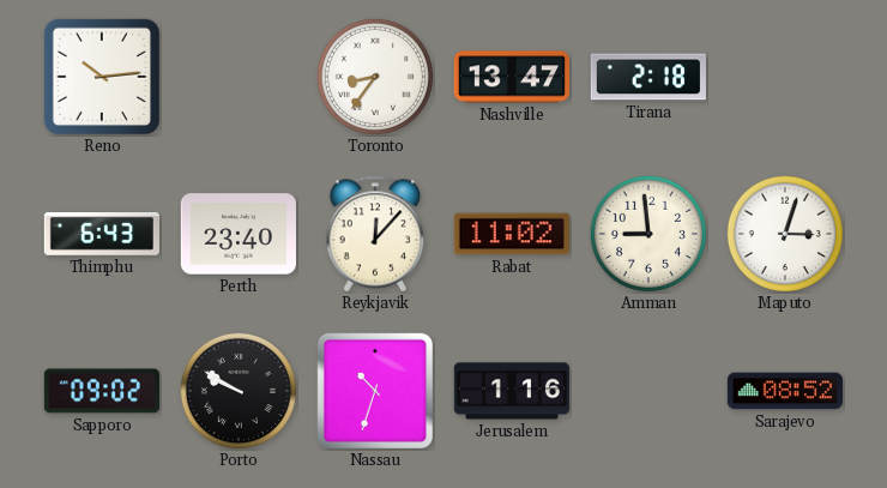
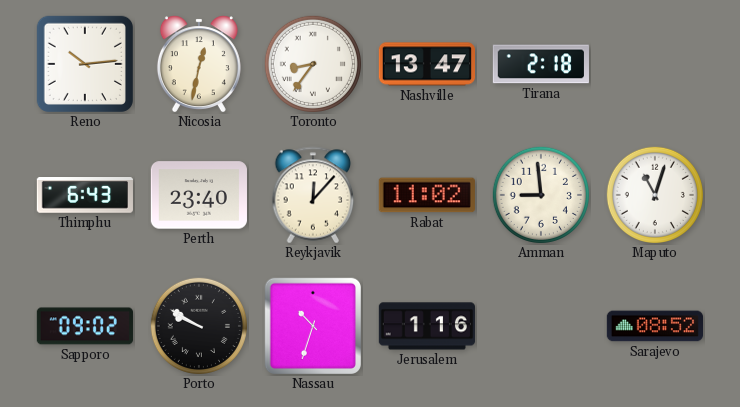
Nicosia: none -> 12:32 (199, 64)
Maputo: 3:03 -> 11:03 (655, 195)
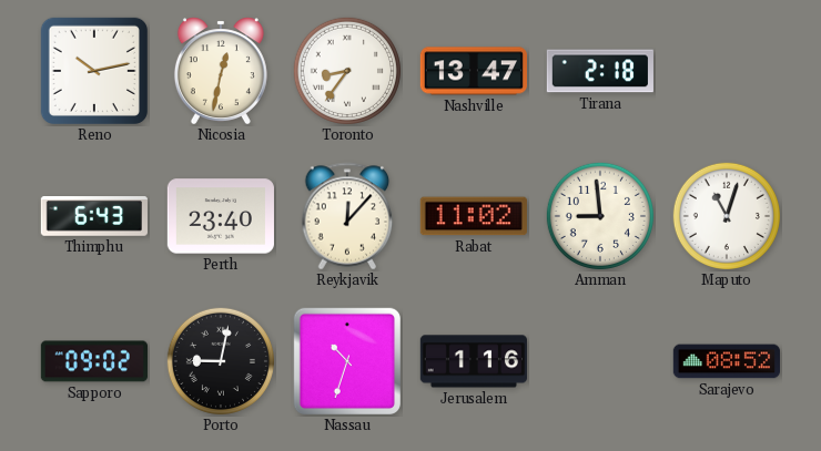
Reno: 10:14 -> 10:13 (94, 71)
Porto: 9:50 -> 9:02 (221, 361)
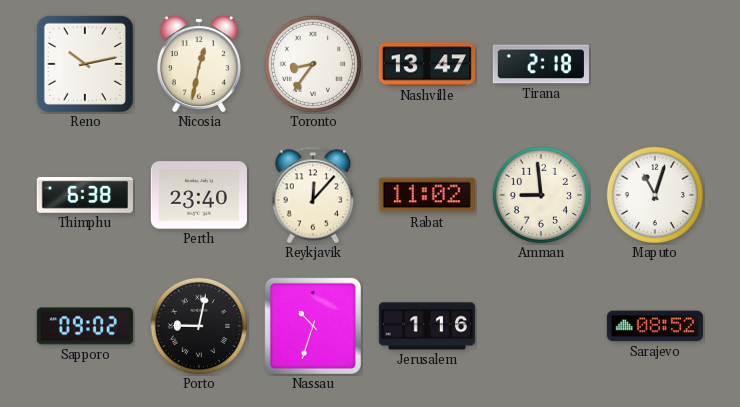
Thimphu: 6:43 -> 6:38 (84, 196)
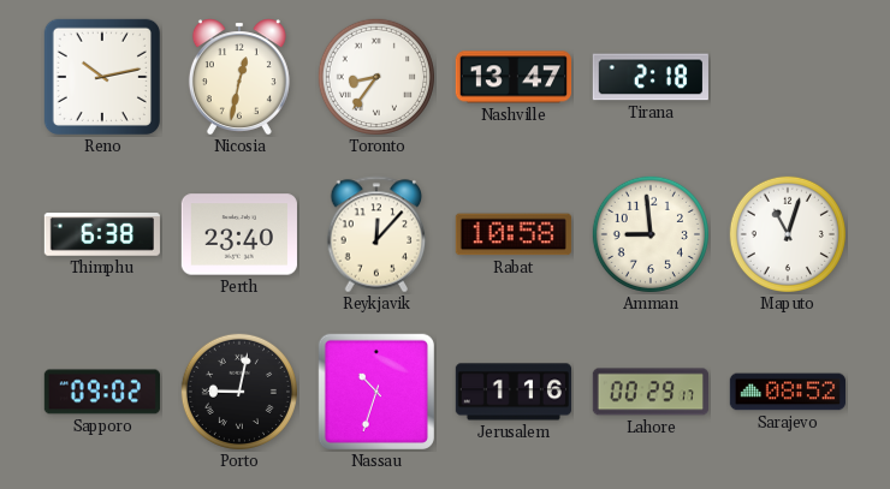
Rabat: 11:02 -> 10:58 (514, 234)
Lahore: none -> 00:29 (649, 392)
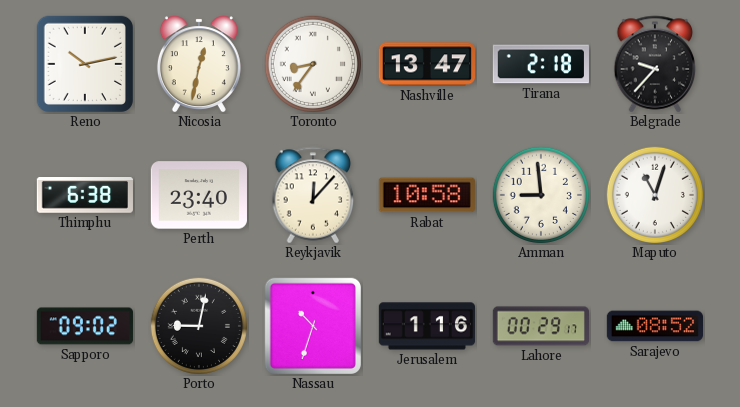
Belgrade: none -> 9:37 (655, 64)
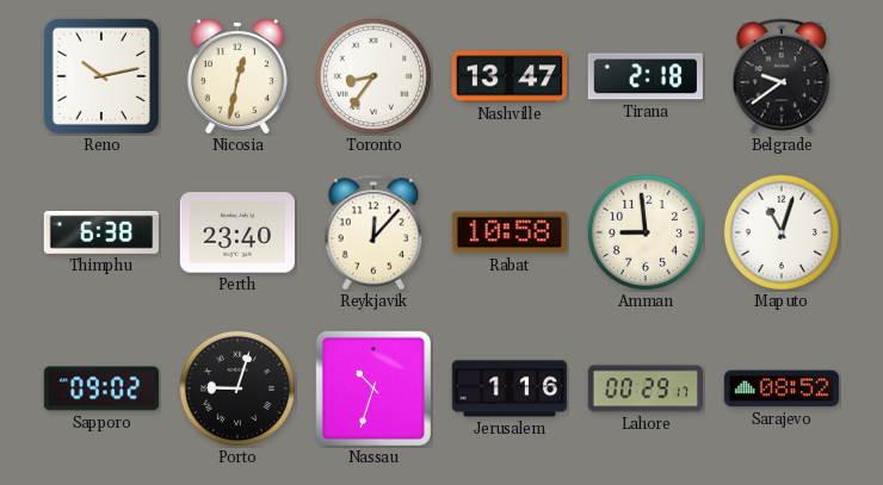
Belgrade: 9:37 -> 9:39 (782, 76)
Porto: 9:02 -> 9:03 (237, 388)
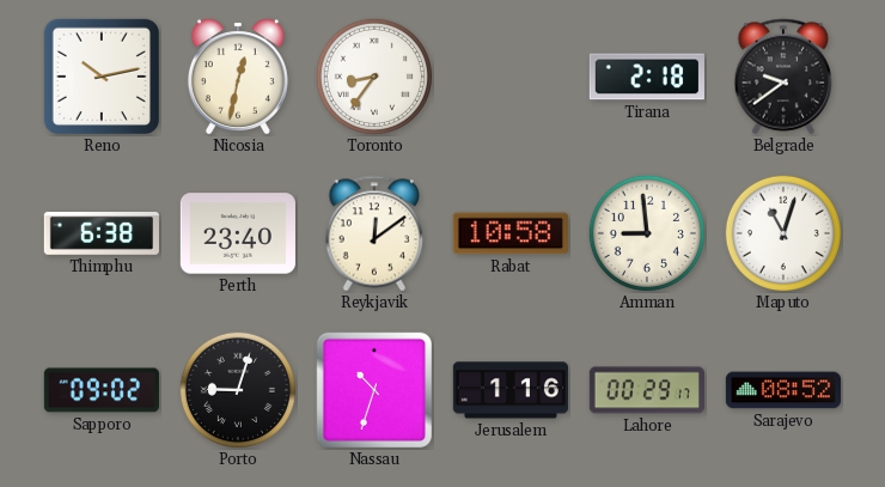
Nashville: 13:47 -> none (508, 76)
Reykjavik: 12:07 -> 12:09 (374, 233)
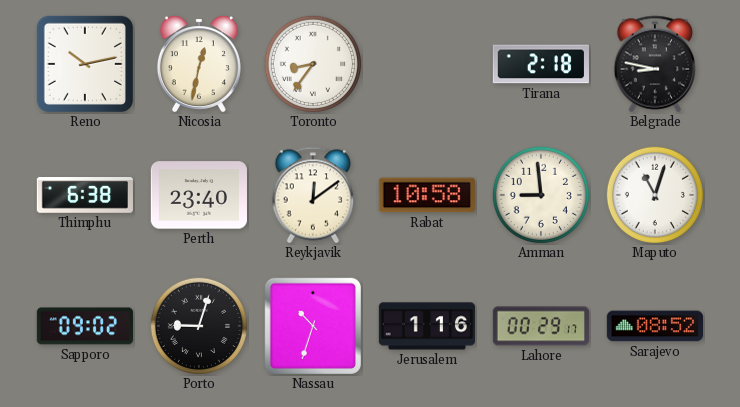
Belgrade: 9:39 -> 8:47 (655, 64)
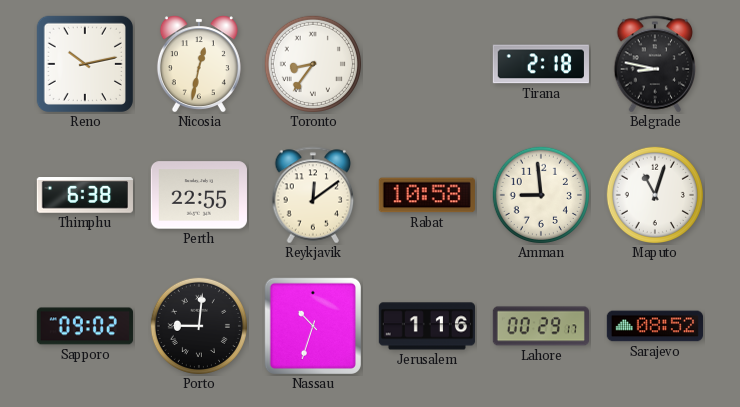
Perth: 23:40 -> 22:55 (199, 195)
Porto: 9:03 -> 9:01 (199, 326)
